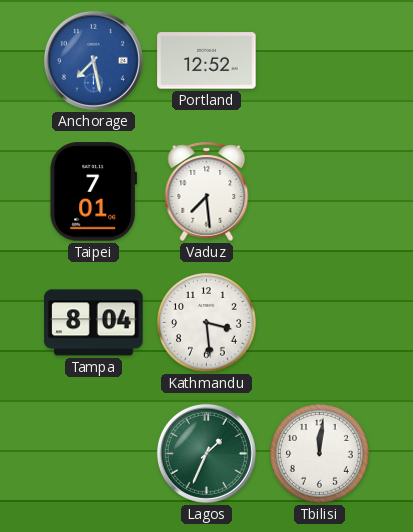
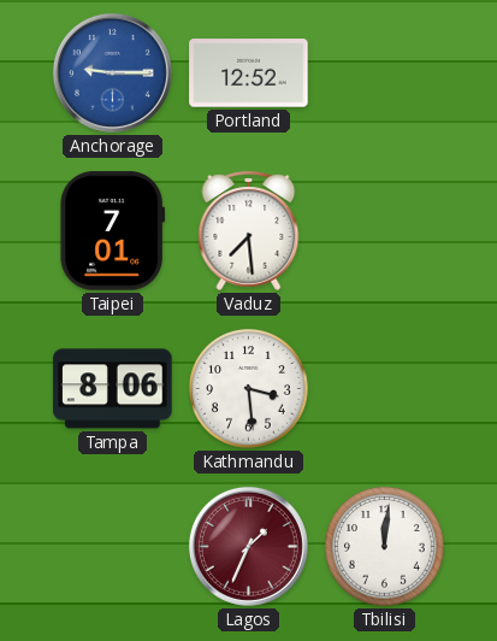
Anchorage: 7:28 -> 9:15 (112, 72)
Tampa: 8:04 -> 8:06 (113, 389)
Lagos dial: green -> burgundy (248, 546)
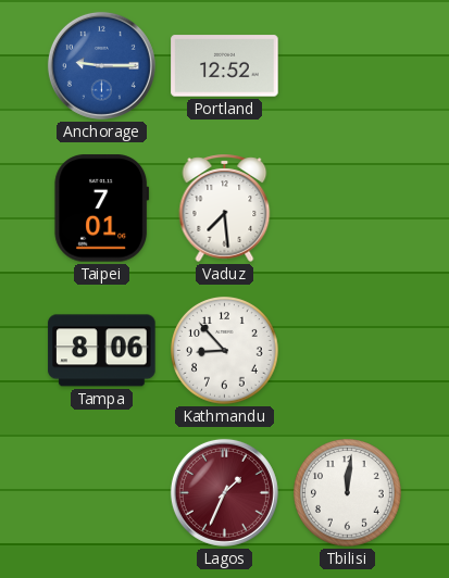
Kathmandu: 3:29 -> 8:53 (225, 351)
